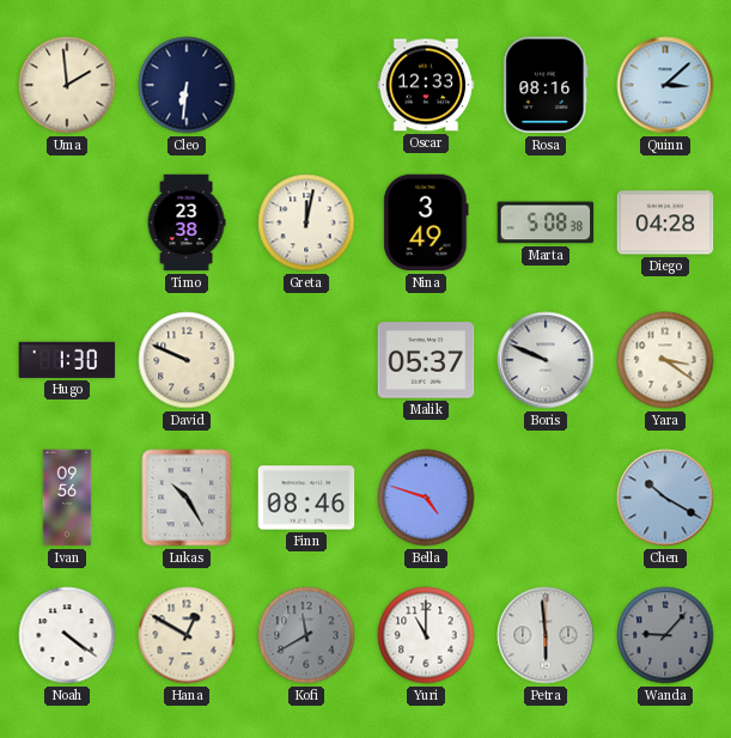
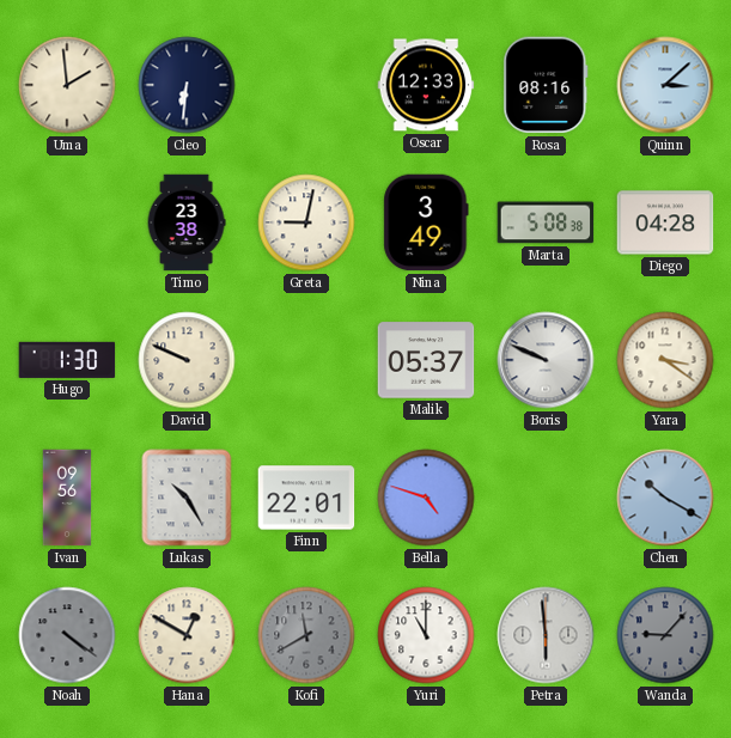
Greta: 12:02 -> 9:02 (306, 222)
Finn: 08:46 -> 22:01 (306, 498)
Noah dial: white -> grey (67, 635)
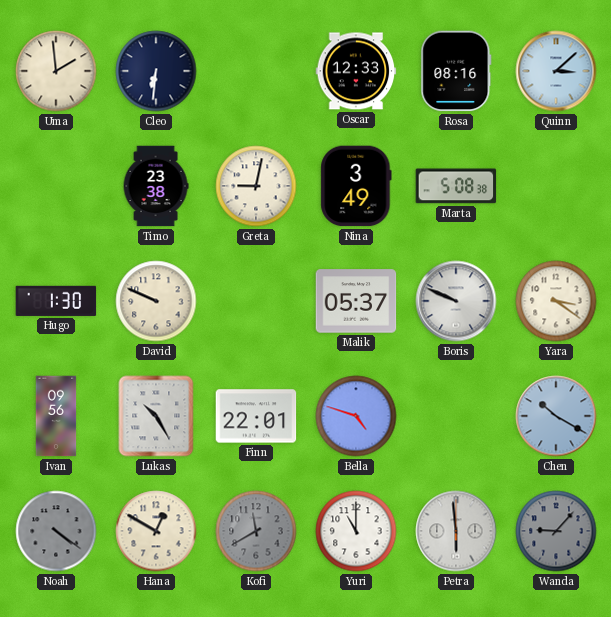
Diego: 04:28 -> none (665, 222)
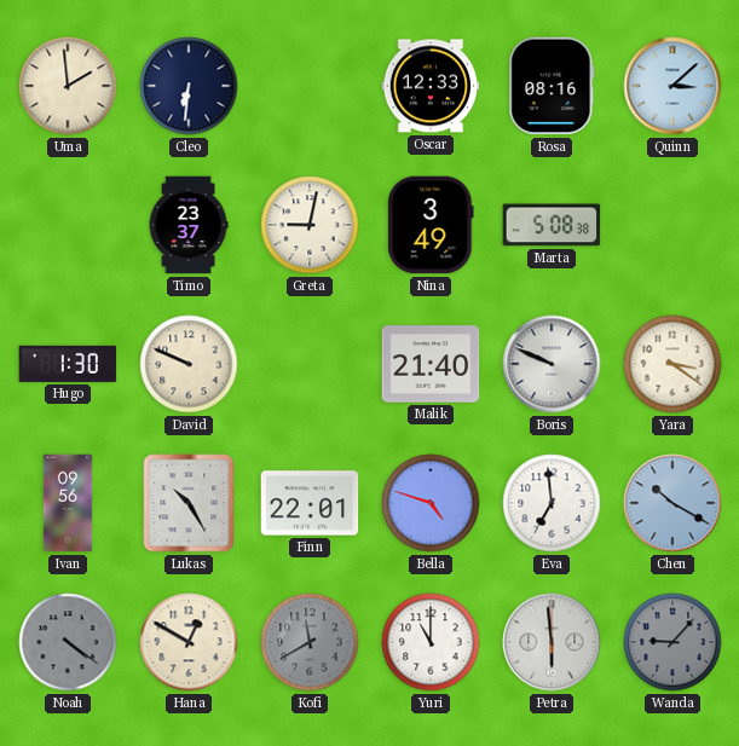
Timo: 23:38 -> 23:37 (189, 225)
Malik: 05:37 -> 21:40 (431, 364)
Eva: none -> 6:59 (552, 503)
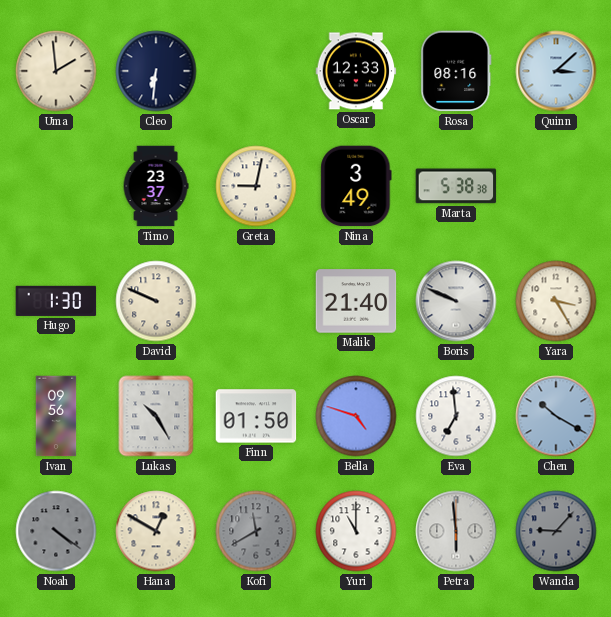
Marta: 5:08 -> 5:38 (456, 186)
Yara: 3:21 -> 3:25 (556, 301)
Finn: 22:01 -> 01:50 (256, 416)
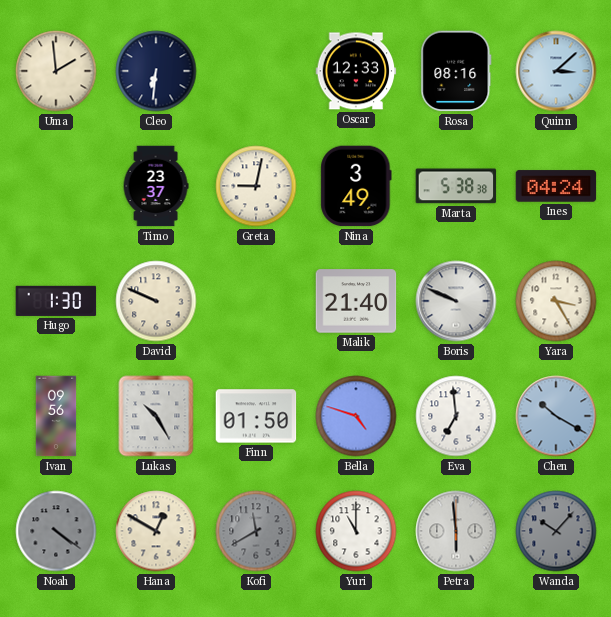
Ines: none -> 04:24 (556, 186)
Wanda: 9:07 -> 10:07 (556, 531)
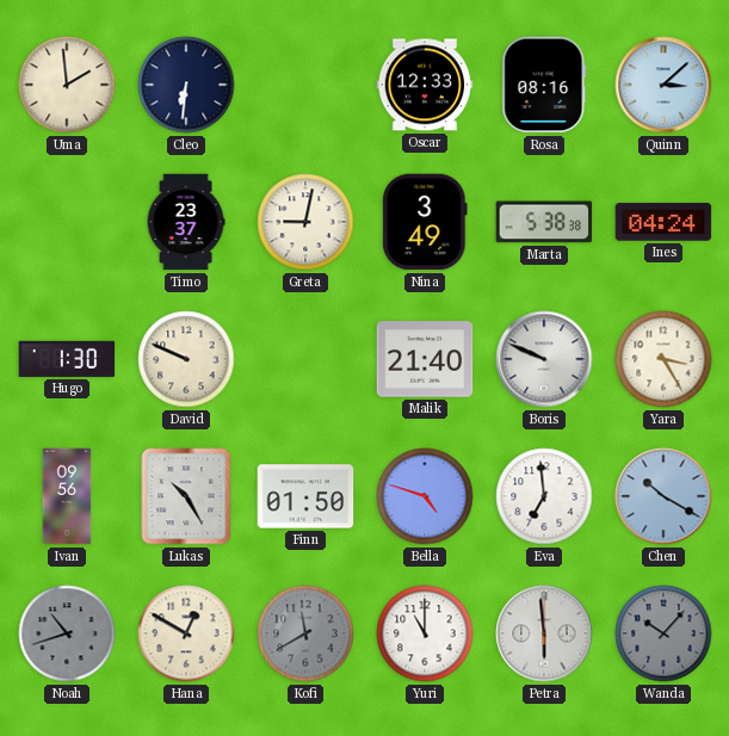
Noah: 4:21 -> 10:42 (67, 633)
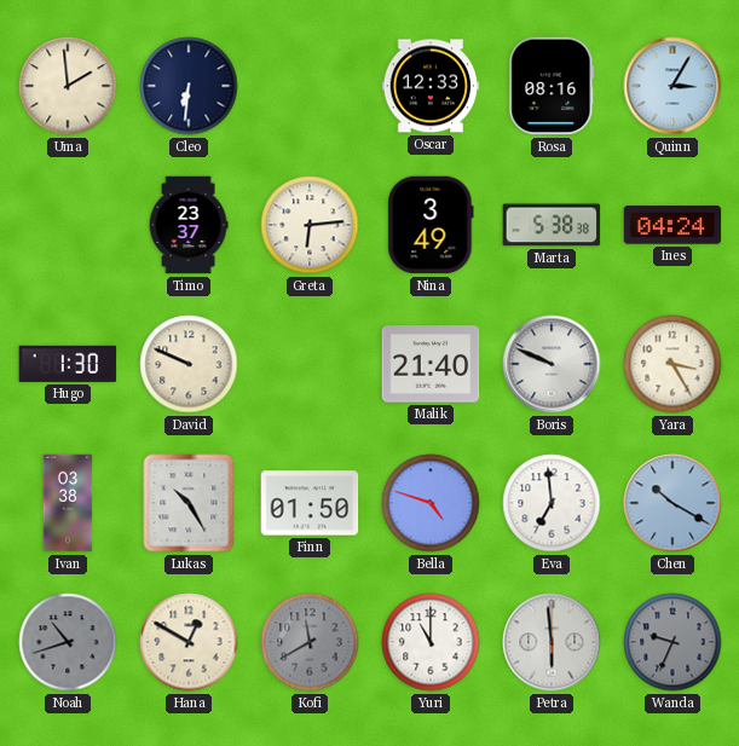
Quinn: 3:08 -> 3:05 (672, 86)
Greta: 9:02 -> 6:14 (310, 225)
Ivan: 09:56 -> 03:38 (68, 503)
Wanda: 10:07 -> 9:34 (672, 642)
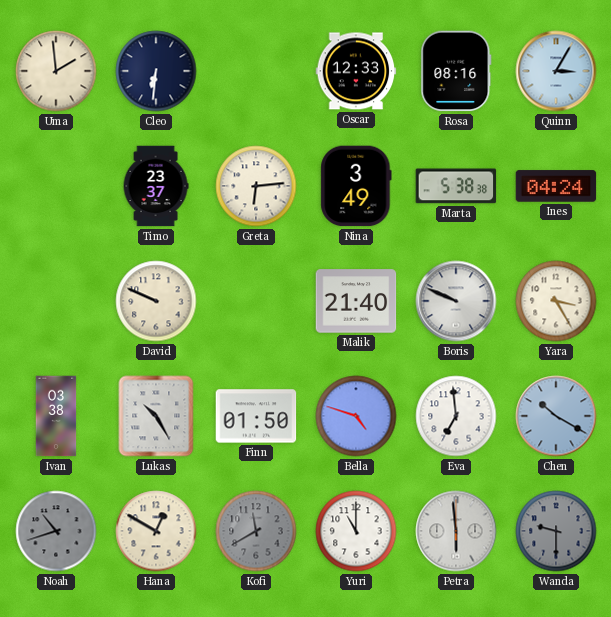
Hugo: 1:30 -> none (68, 364)
Wanda: 9:34 -> 9:30 (556, 531)
